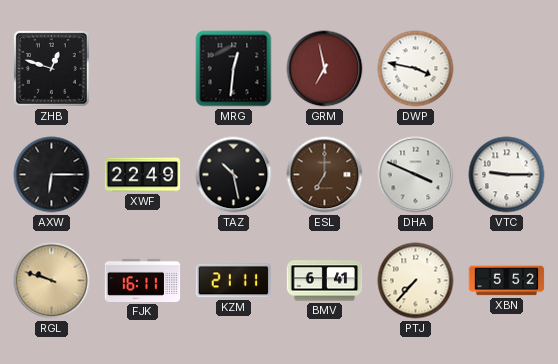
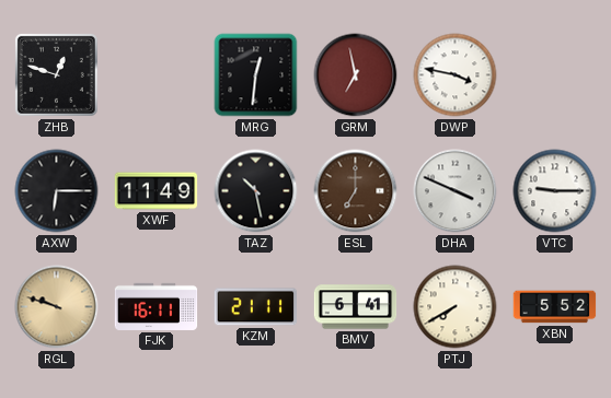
XWF: 22:49 -> 11:49 (157, 191)
PTJ: 7:37 -> 7:40 (456, 307)
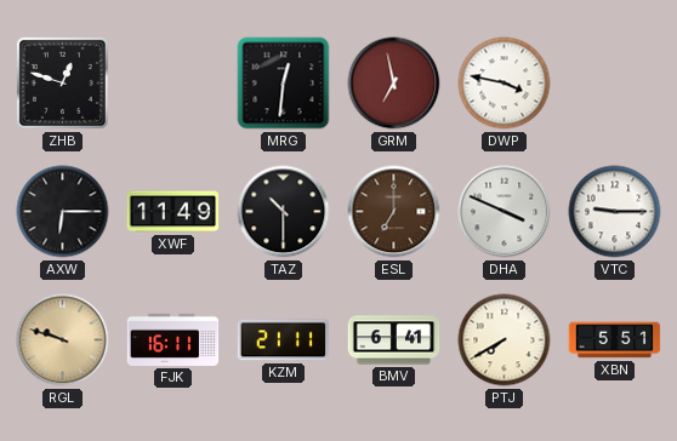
TAZ: 10:28 -> 10:30 (284, 212)
XBN: 5:52 -> 5:51 (615, 340)
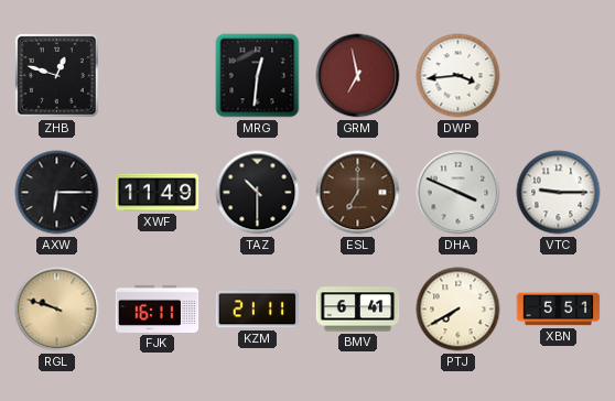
DWP: 3:47 -> 3:44 (458, 76)
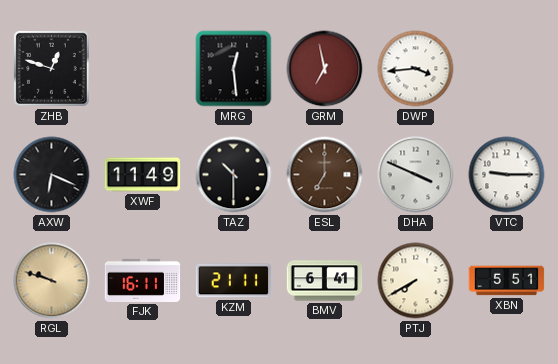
MRG: 12:31 -> 12:29 (234, 69)
AXW: 6:15 -> 6:19 (52, 175)
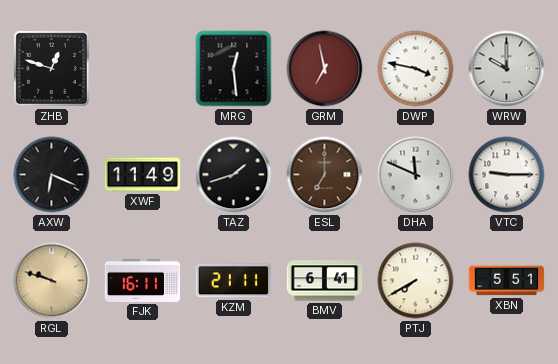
DWP: 3:44 -> 3:47 (416, 69)
WRW: none -> 10:00 (507, 69)
TAZ: 10:30 -> 1:42 (234, 175)
DHA: 3:49 -> 11:49 (416, 175)
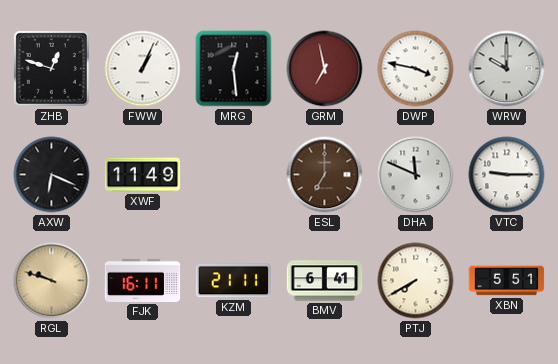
FWW: none -> 1:04 (143, 69)
TAZ: 1:42 -> none (234, 175)
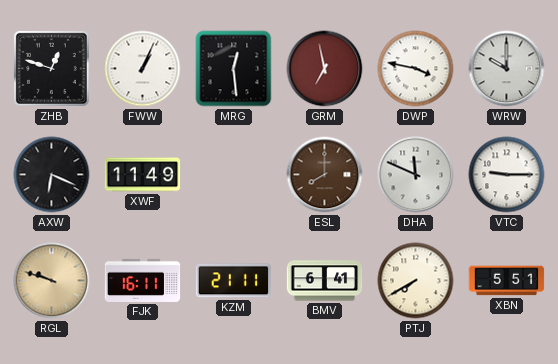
ESL: 7:00 -> 8:00 (325, 175)
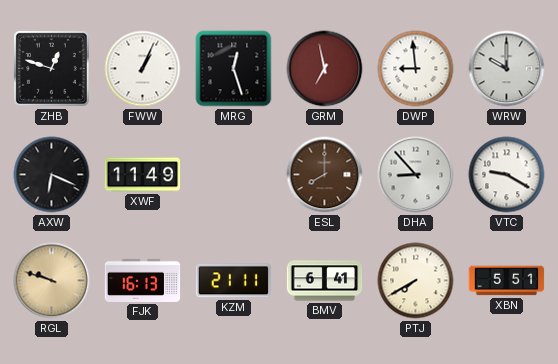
MRG: 12:29 -> 12:27 (234, 69)
DWP: 3:47 -> 8:59 (416, 69)
DHA: 11:49 -> 8:53 (416, 175)
VTC: 9:15 -> 9:20 (507, 175)
FJK: 16:11 -> 16:13 (143, 280)
